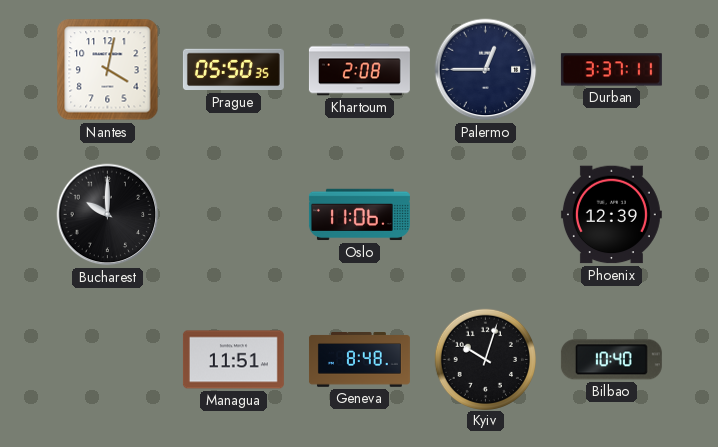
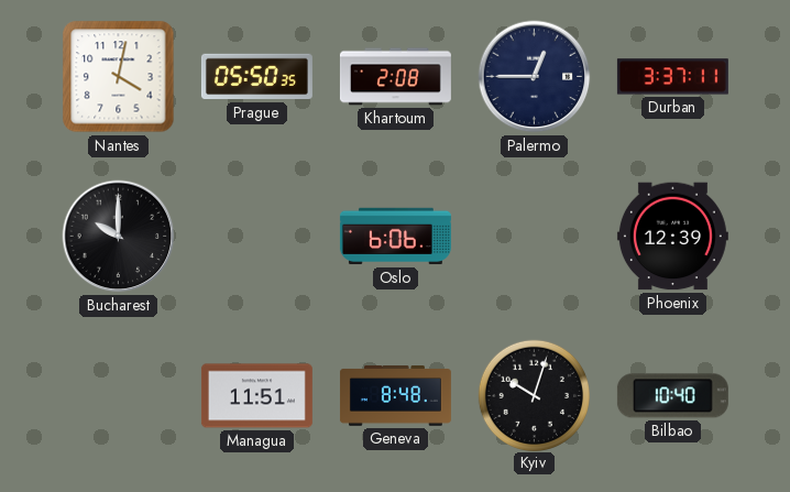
Oslo: 11:06 -> 6:06 (395, 237)
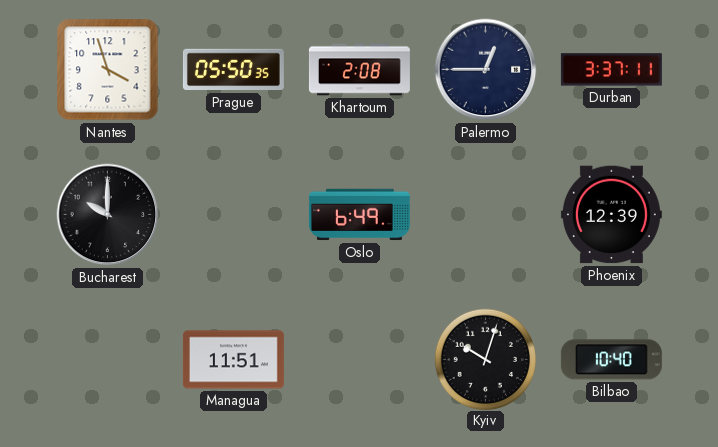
Nantes: 4:02 -> 3:57 (108, 70)
Oslo: 6:06 -> 6:49 (359, 215)
Geneva: 8:48 -> none (395, 396)
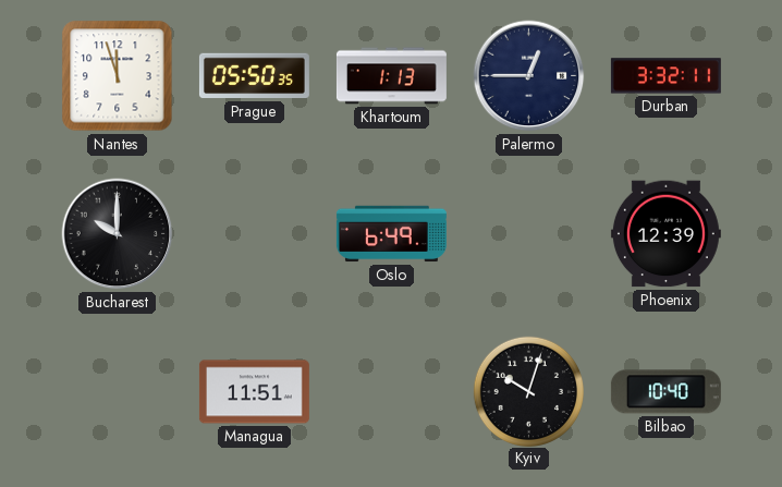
Nantes: 3:57 -> 11:57 (118, 76)
Khartoum: 2:08 -> 1:13 (391, 76)
Durban: 3:37 -> 3:32 (665, 76)
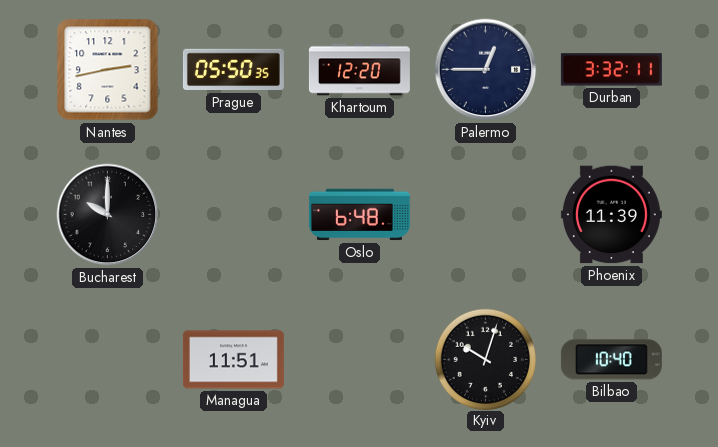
Nantes: 11:57 -> 2:43 (108, 70)
Khartoum: 1:13 -> 12:20 (359, 70)
Oslo: 6:49 -> 6:48 (359, 215)
Phoenix: 12:39 -> 11:39 (611, 215)
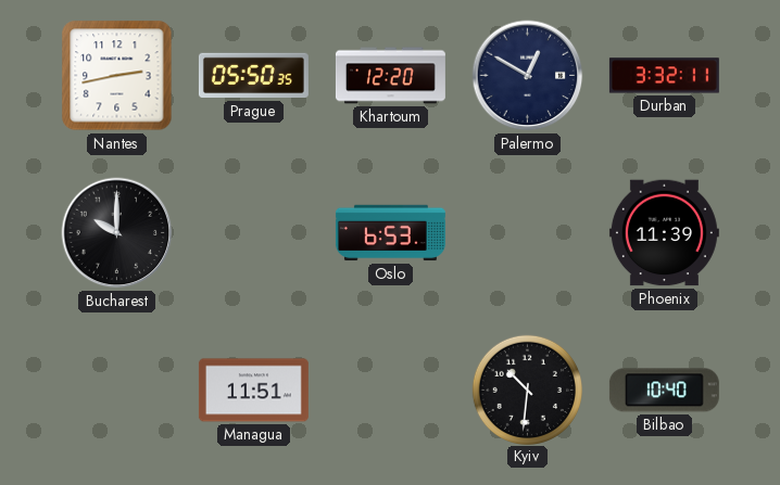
Palermo: 12:45 -> 12:50 (528, 76)
Oslo: 6:48 -> 6:53 (390, 233)
Kyiv: 10:03 -> 10:31 (527, 390)
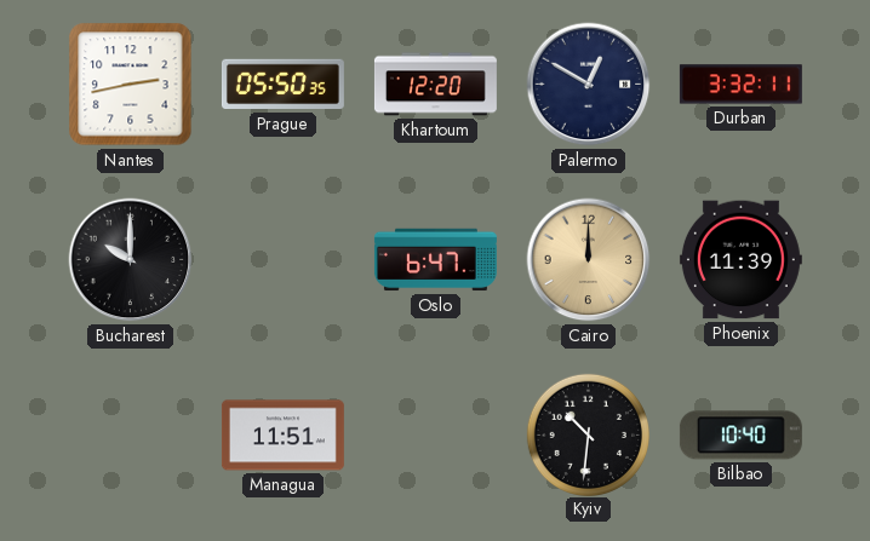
Oslo: 6:53 -> 6:47 (435, 260)
Cairo: none -> 12:00 (589, 260)
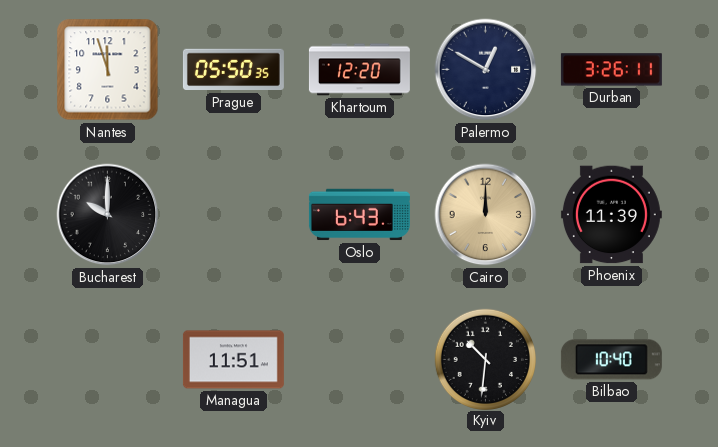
Nantes: 2:43 -> 11:57 (108, 70)
Durban: 3:32 -> 3:26 (611, 70)
Oslo: 6:47 -> 6:43 (359, 215)
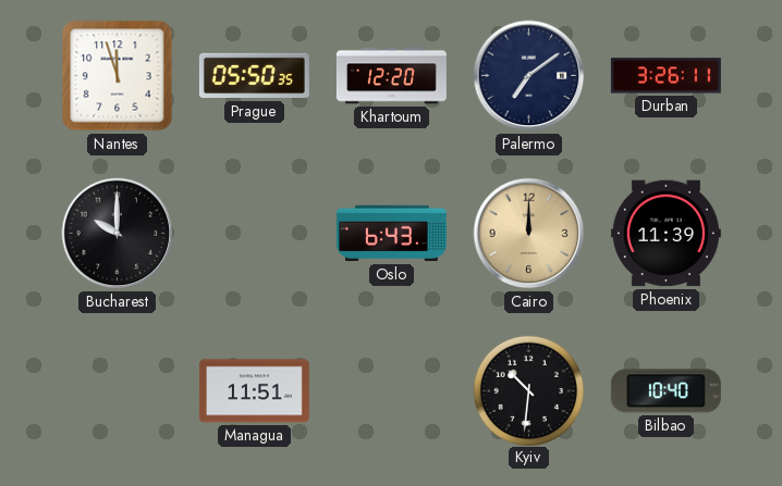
Palermo: 12:50 -> 7:09 (529, 76)
